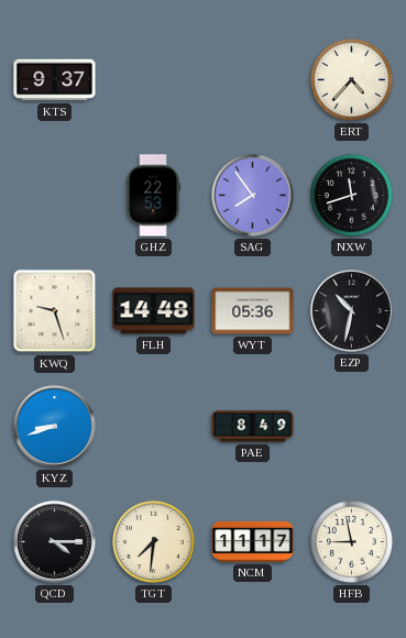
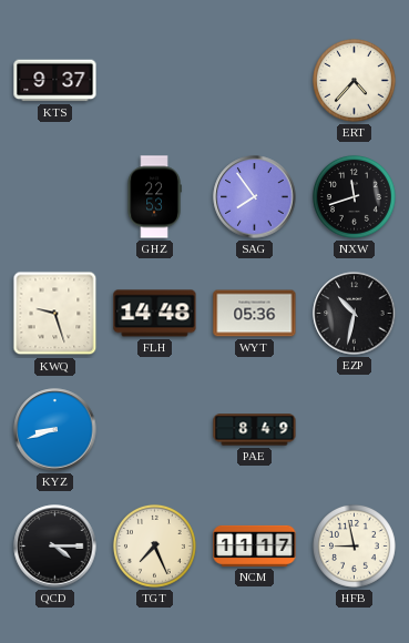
TGT: 7:31 -> 7:26 (154, 545)
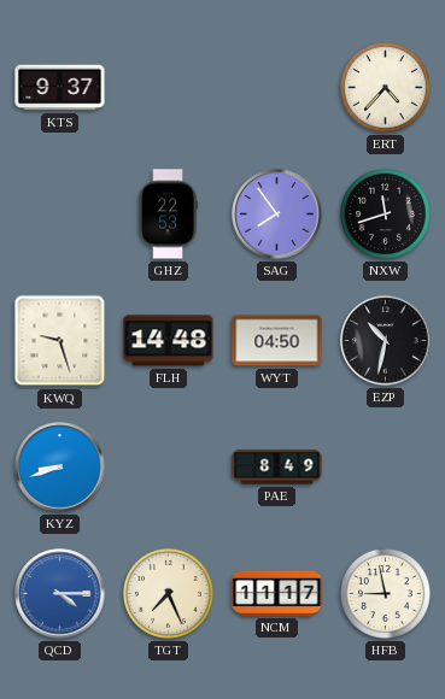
WYT: 05:36 -> 04:50 (277, 341)
QCD dial: black -> blue (60, 594)
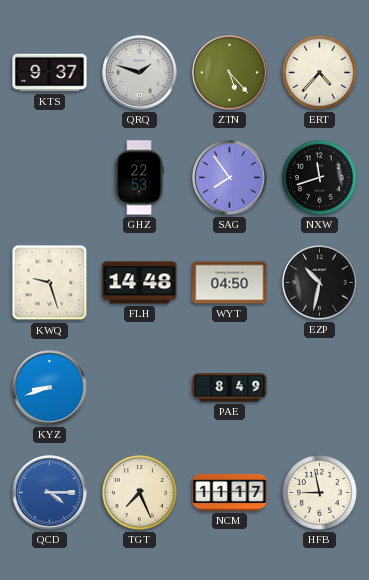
QRQ: none -> 1:48 (140, 73)
ZTN: none -> 5:23 (230, 73)
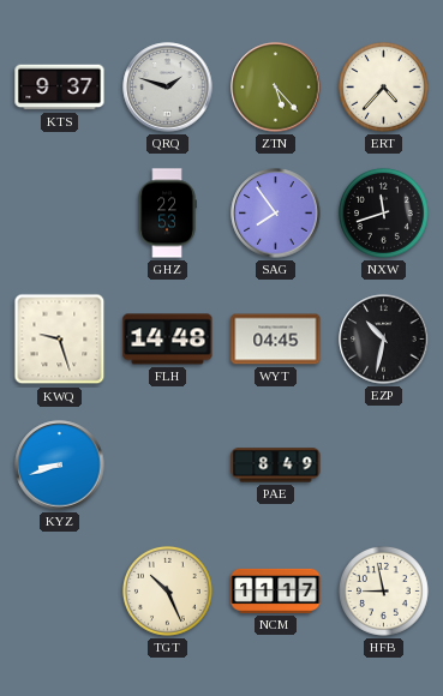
WYT: 04:50 -> 04:45 (276, 340)
QCD: 4:15 -> none (50, 493)
TGT: 7:26 -> 10:26 (167, 590)
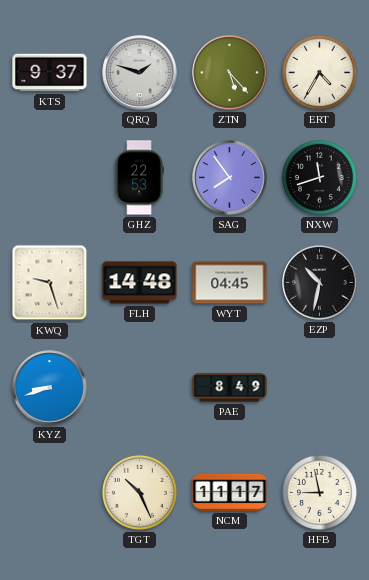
ERT: 4:37 -> 4:35 (319, 72)
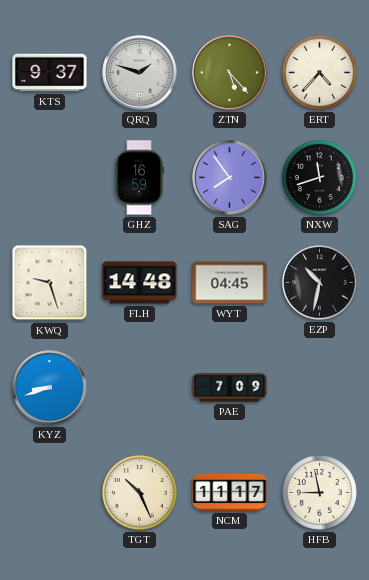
ERT: 4:35 -> 4:37 (319, 72)
GHZ: 22:53 -> 16:59 (139, 178)
PAE: 8:49 -> 7:09 (230, 388)
